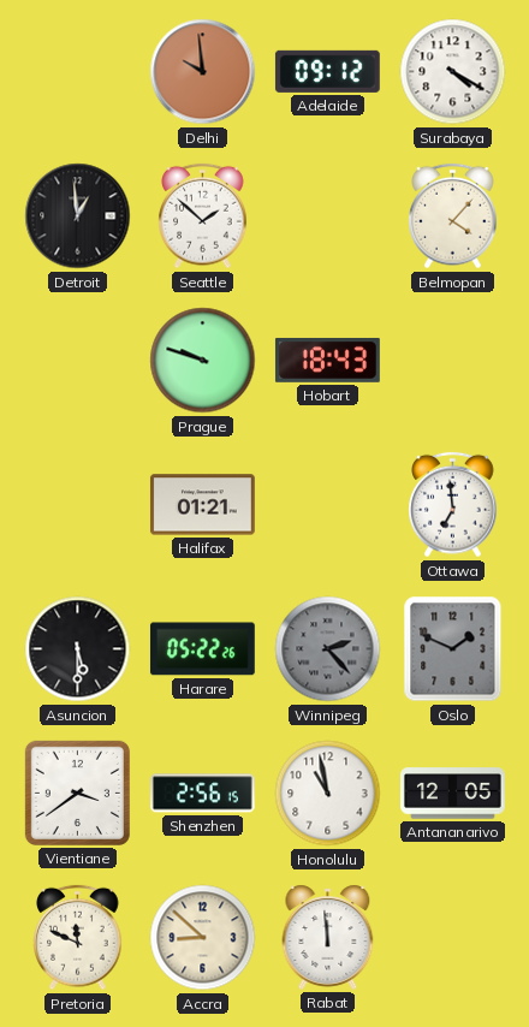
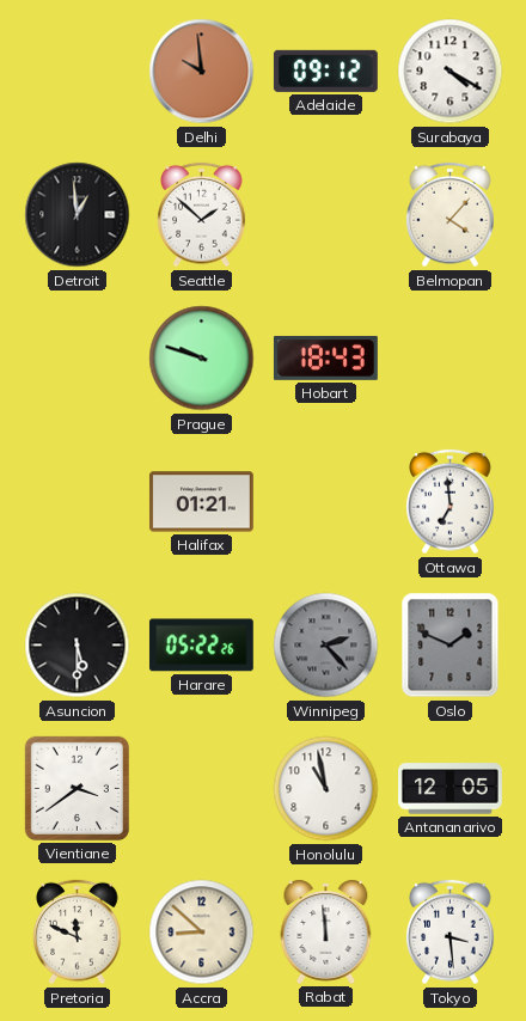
Shenzhen: 2:56 -> none (202, 794)
Tokyo: none -> 3:29 (451, 933)
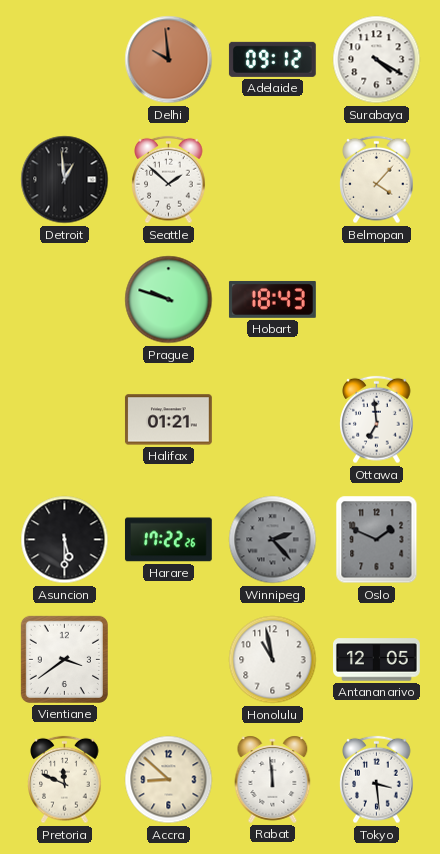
Harare: 05:22 -> 17:22 (168, 540)
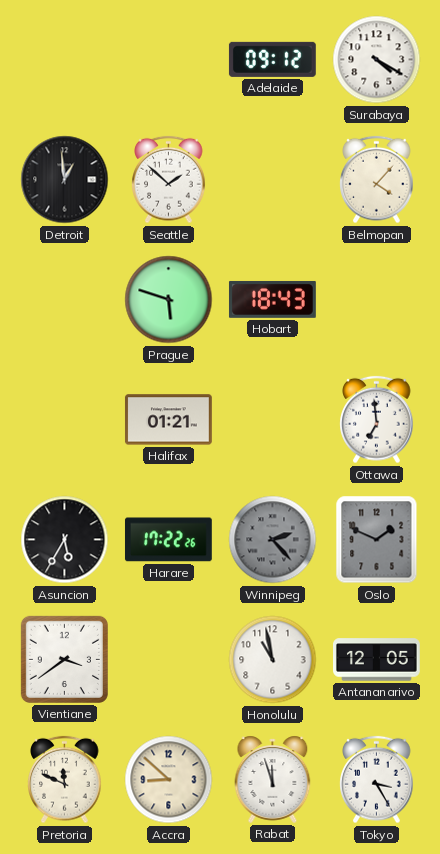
Delhi: 9:59 -> none (169, 60)
Prague: 9:48 -> 5:48 (169, 300)
Asuncion: 5:30 -> 5:35 (65, 540)
Rabat: 11:59 -> 11:57 (273, 779)
Tokyo: 3:29 -> 3:25 (377, 780)
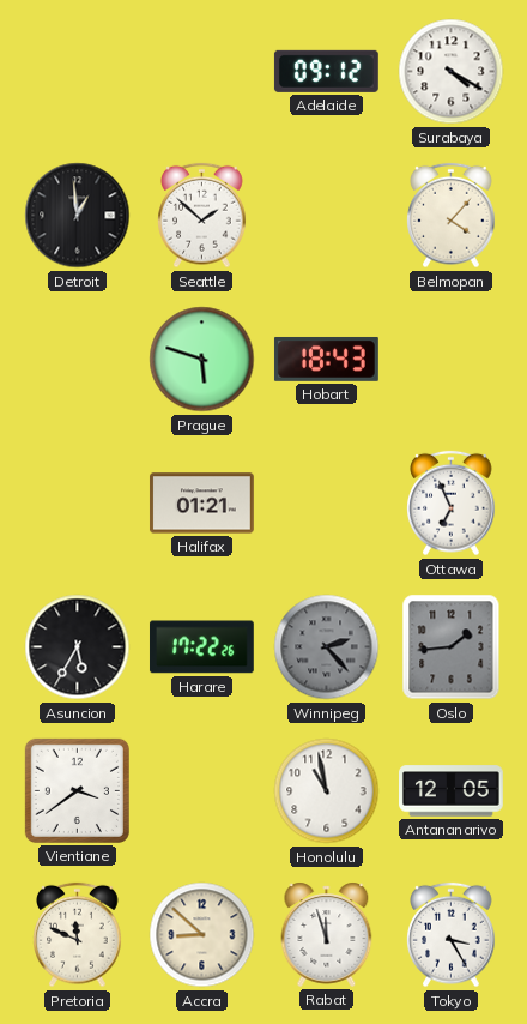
Ottawa: 6:59 -> 6:56 (452, 504)
Oslo: 1:49 -> 1:44 (452, 647)
